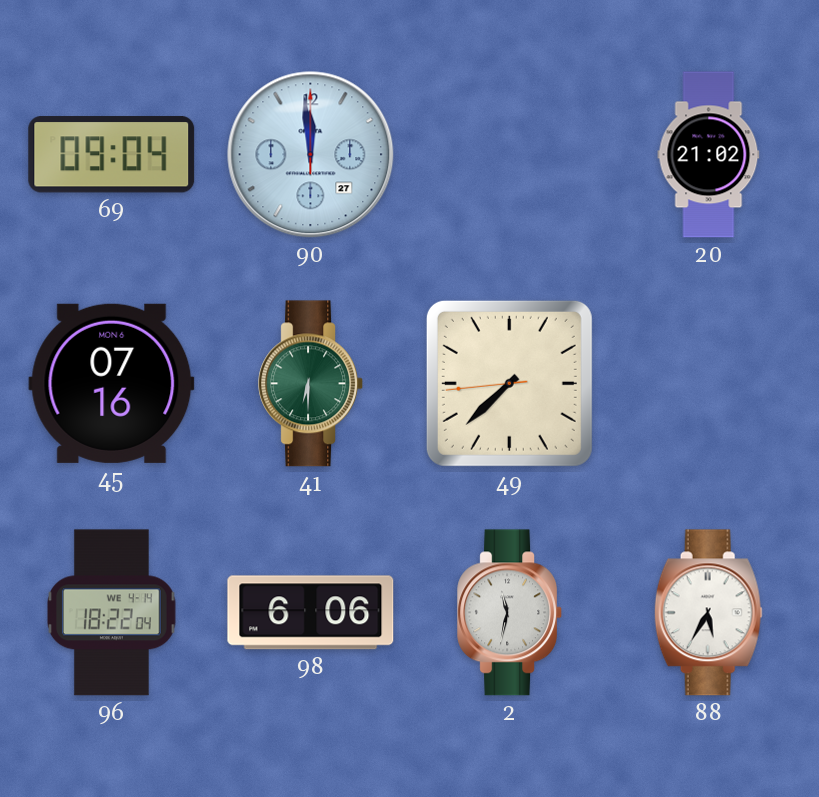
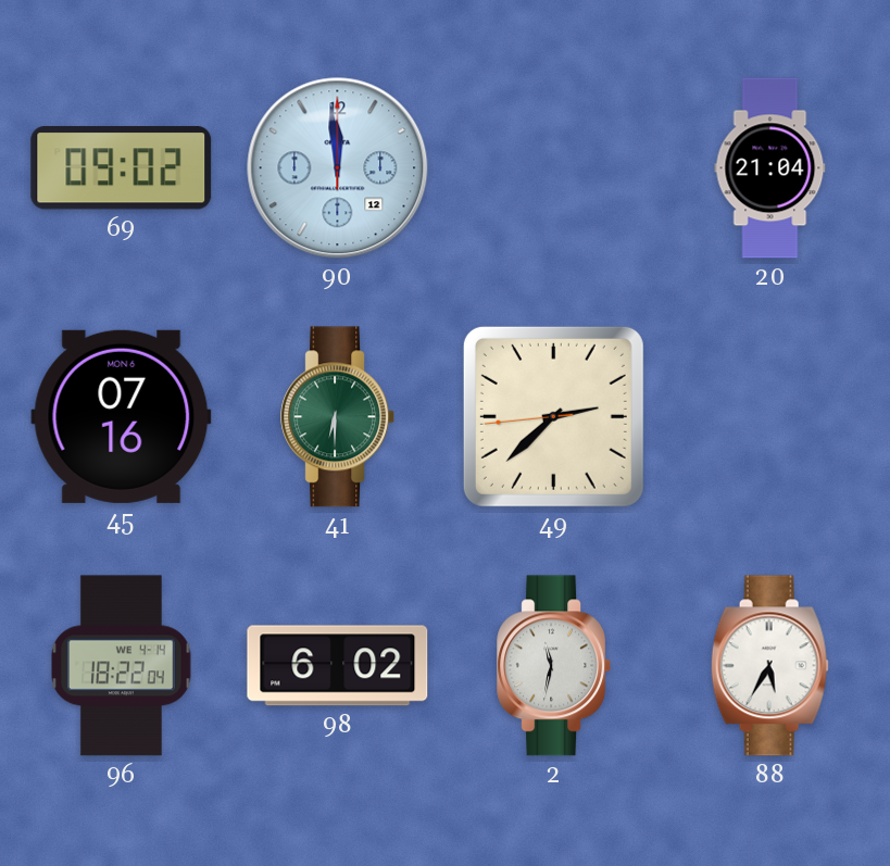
69: 09:04 -> 09:02 (122, 168)
90 date: 27 -> 12 (338, 168)
20: 21:02 -> 21:04 (770, 168)
49: 7:37 -> 2:37 (553, 416)
98: 6:06 -> 6:02 (338, 666)
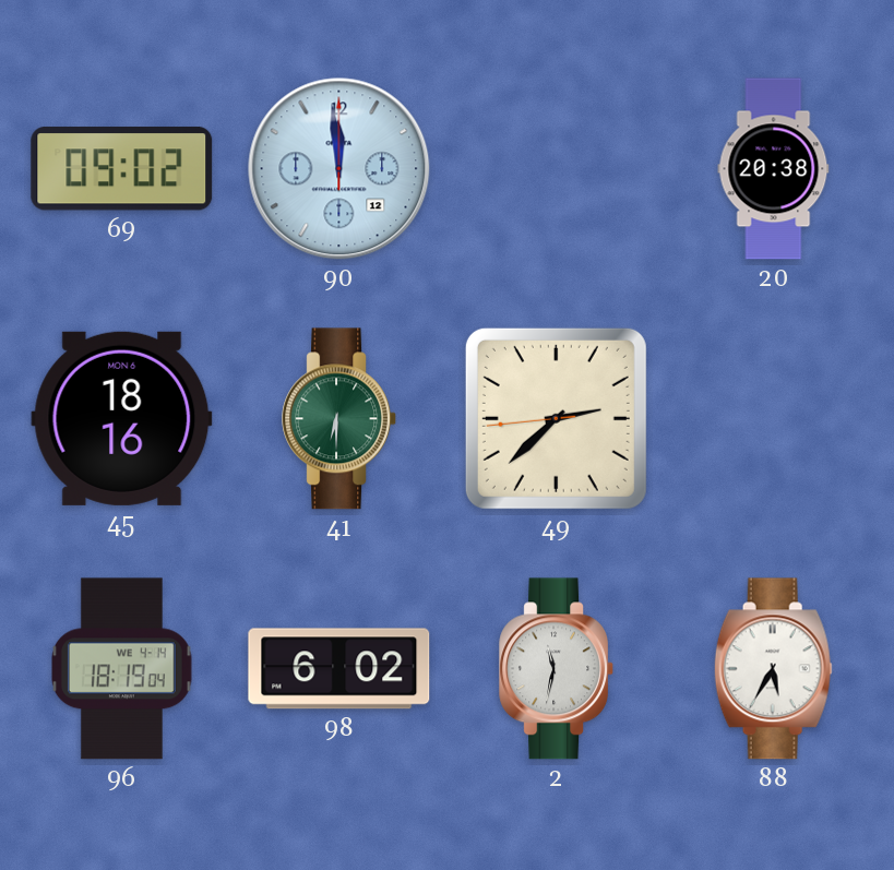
20: 21:04 -> 20:38 (774, 169)
45: 07:16 -> 18:16 (122, 418)
96: 18:22 -> 18:19 (122, 669)
